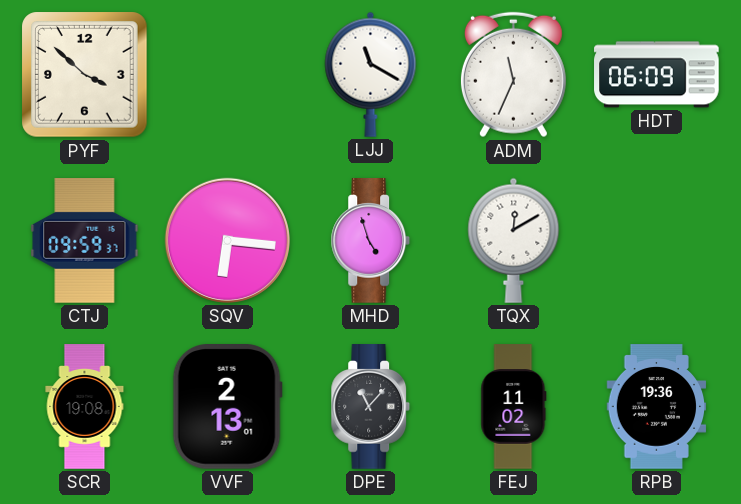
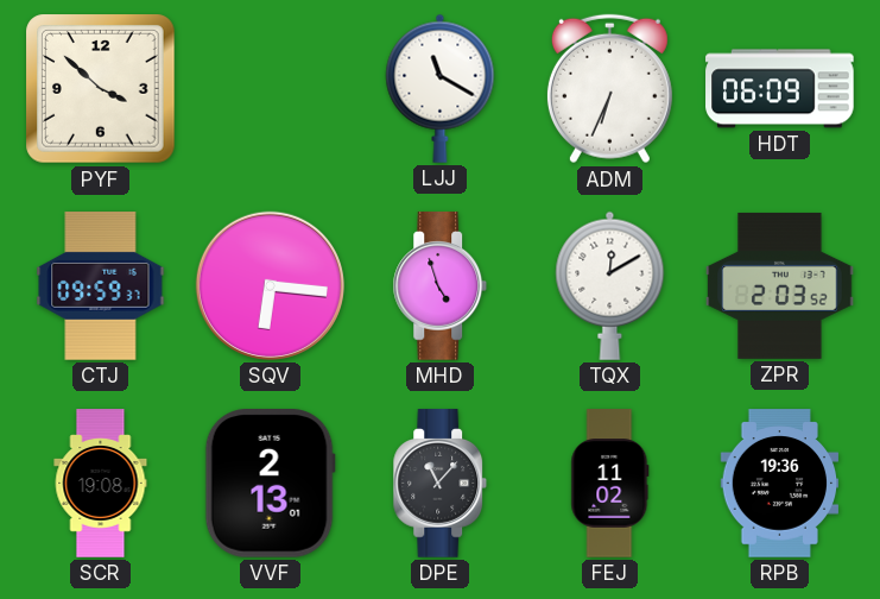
ADM: 11:34 -> 6:34 (609, 89)
ZPR: none -> 2:03 (780, 285)
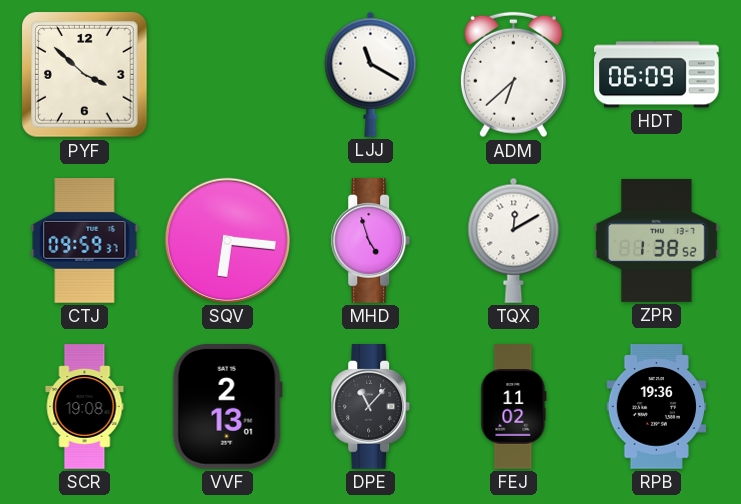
ADM: 6:34 -> 6:38 (513, 75)
ZPR: 2:03 -> 1:38 (657, 240)
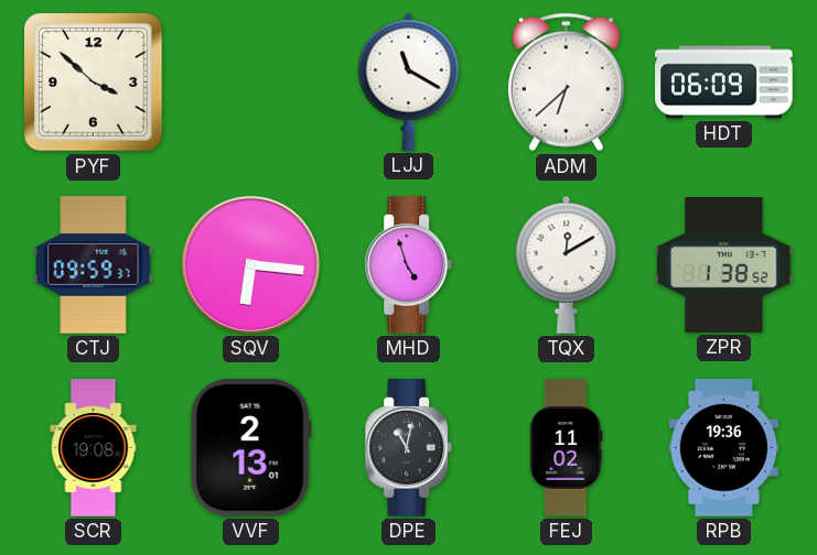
DPE: 11:07 -> 11:02 (409, 448)
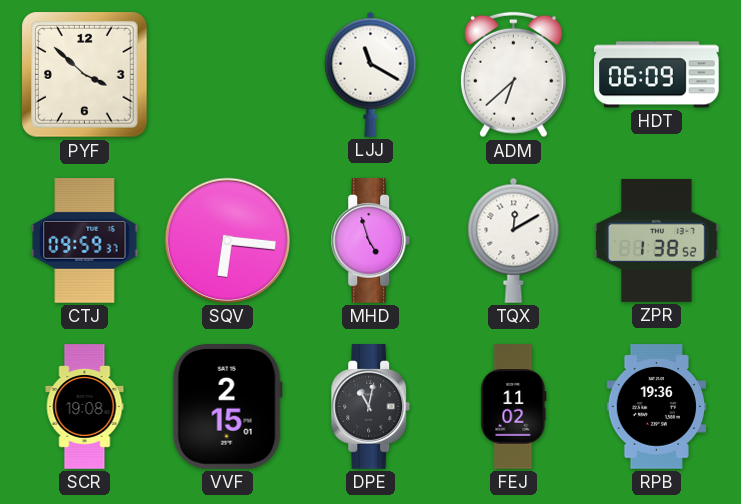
VVF: 2:13 -> 2:15 (227, 407)
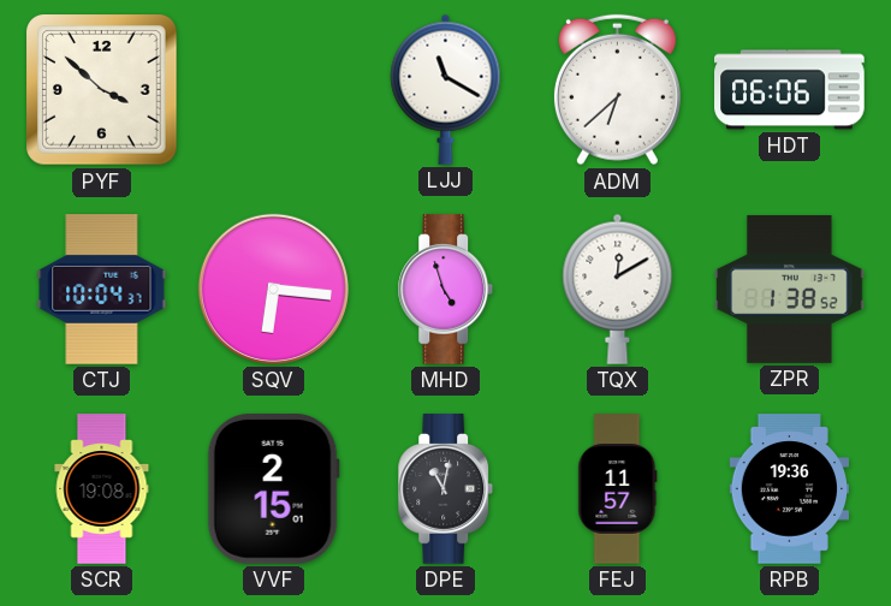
HDT: 06:09 -> 06:06 (790, 90)
CTJ: 09:59 -> 10:04 (102, 290)
FEJ: 11:02 -> 11:57 (618, 489)
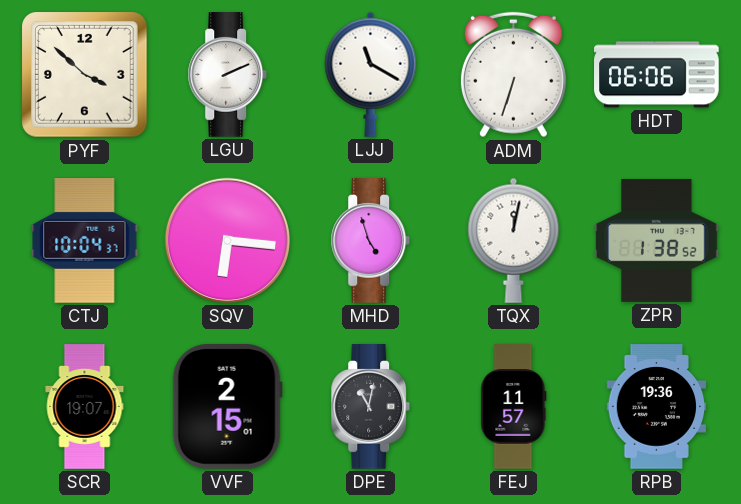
LGU: none -> 2:11 (228, 75)
ADM: 6:38 -> 6:33 (513, 75)
TQX: 12:10 -> 12:02 (514, 240)
SCR: 19:08 -> 19:07 (85, 407)
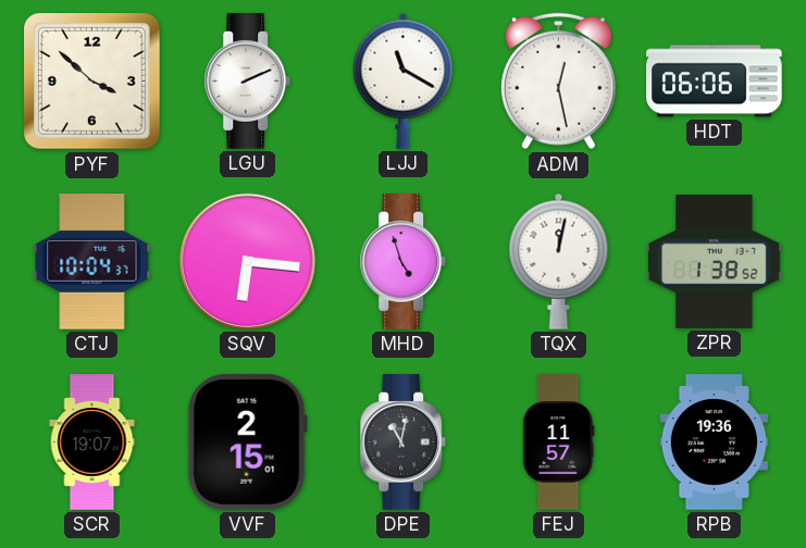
ADM: 6:33 -> 12:28 (558, 82)
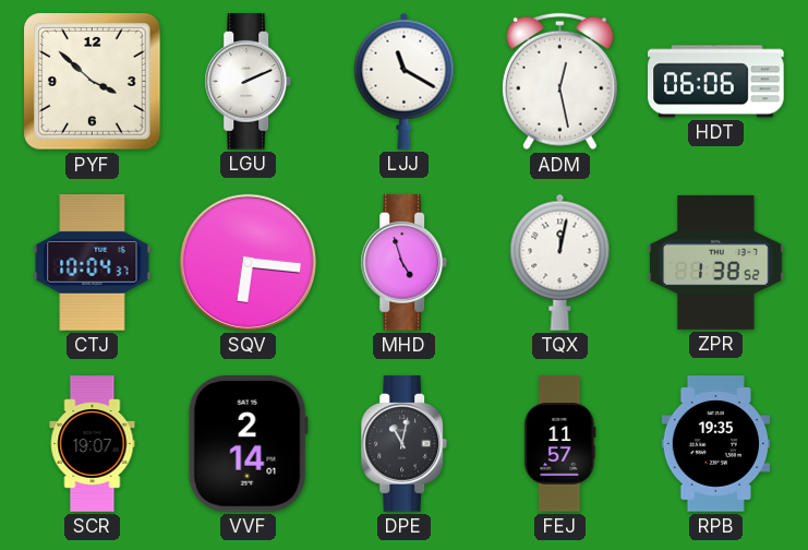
VVF: 2:15 -> 2:14 (248, 444)
RPB: 19:36 -> 19:35 (716, 444)
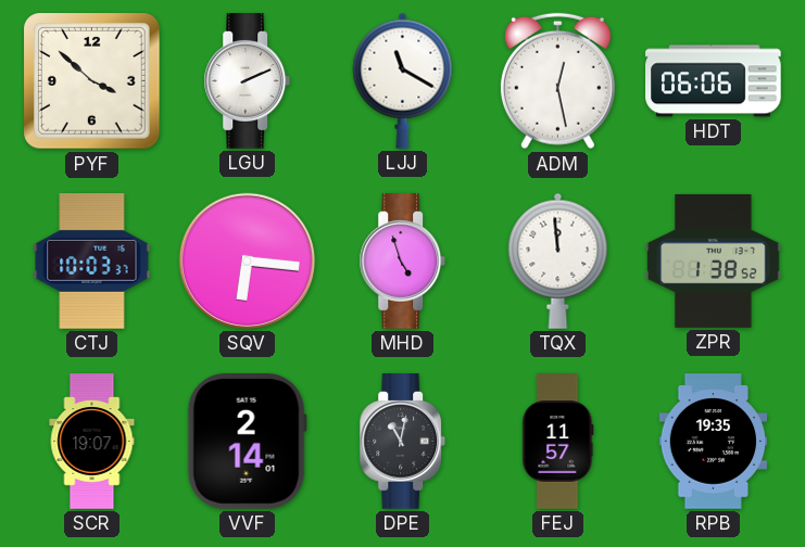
CTJ: 10:04 -> 10:03 (92, 262)
TQX: 12:02 -> 11:59 (558, 260)
